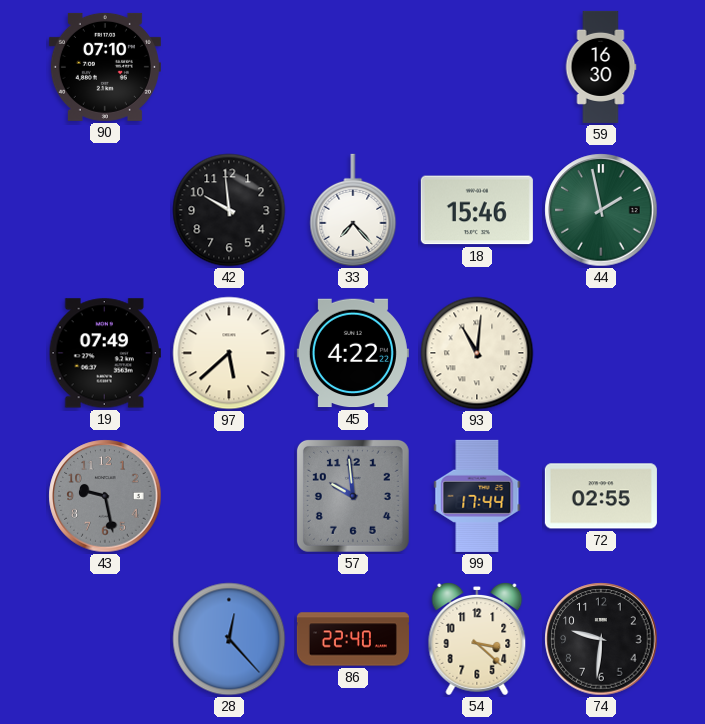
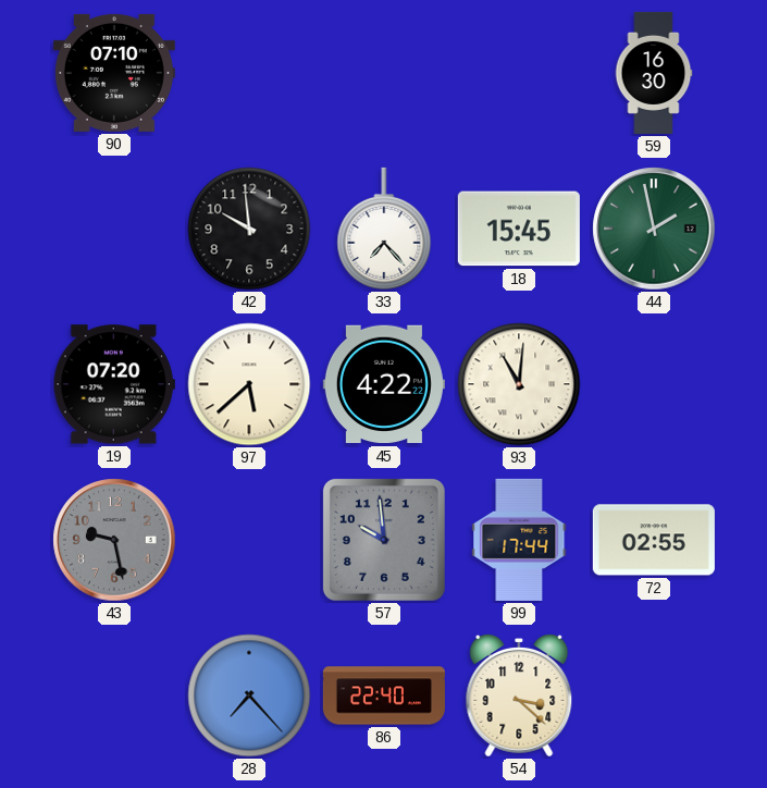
18: 15:46 -> 15:45 (519, 229)
19: 07:49 -> 07:20 (114, 384)
28: 12:23 -> 7:23 (249, 695)
74: 9:31 -> none (601, 639)
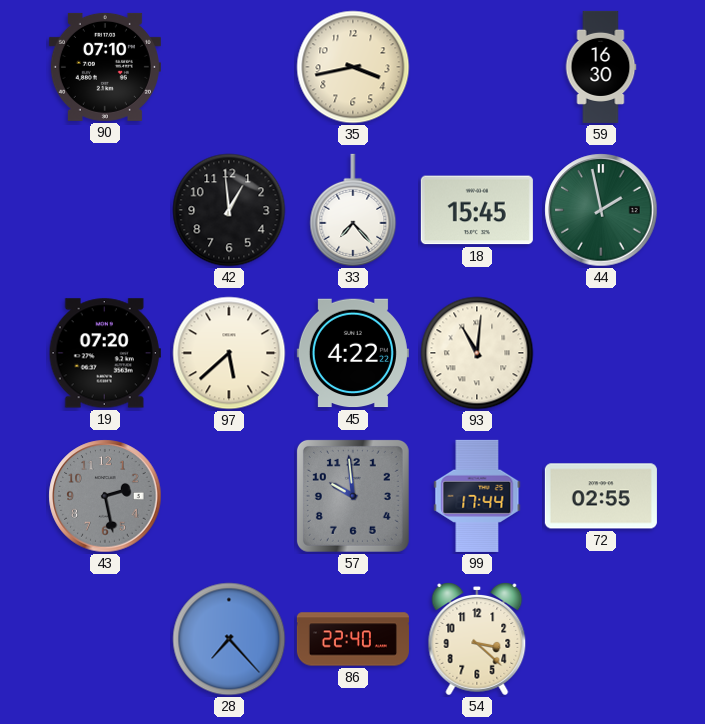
35: none -> 3:43 (353, 67)
42: 9:59 -> 12:59 (229, 210)
43: 9:28 -> 2:28 (105, 496)
